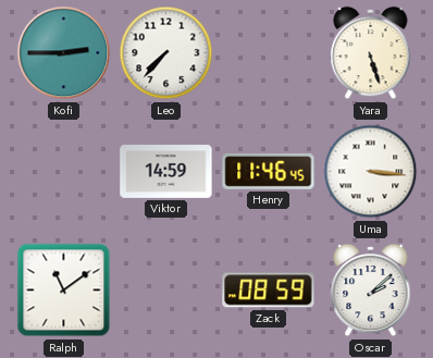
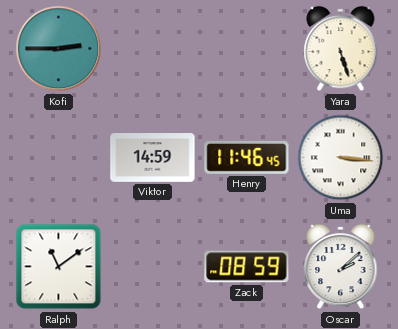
Leo: 7:37 -> none (166, 53)
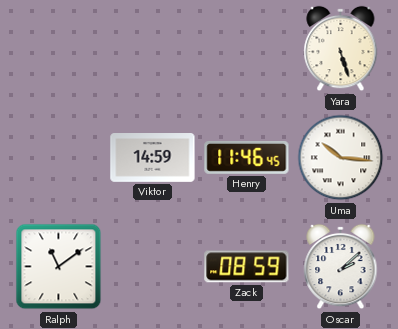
Kofi: 2:45 -> none (59, 49)
Uma: 3:16 -> 10:16 (341, 158)
